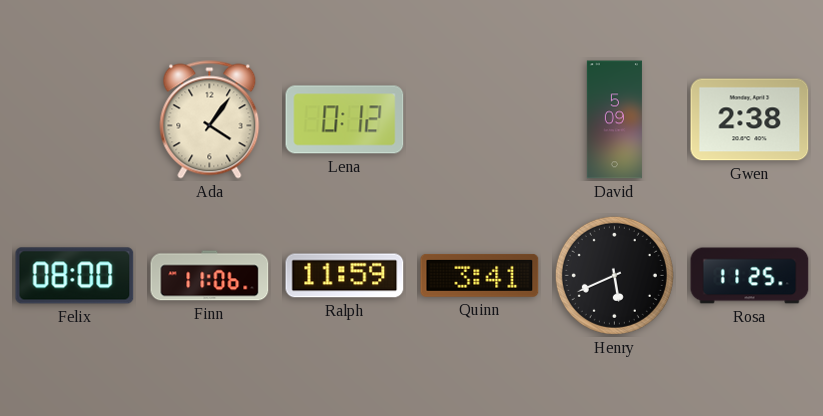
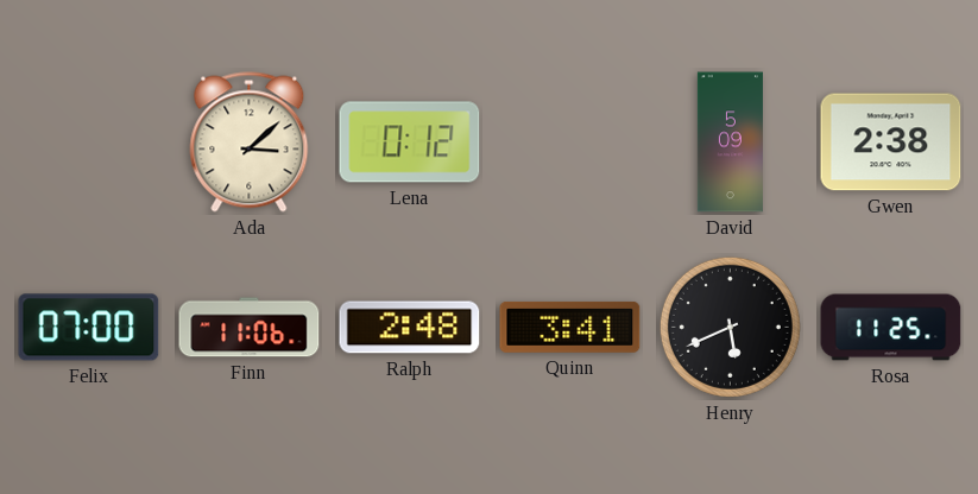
Ada: 4:06 -> 3:08 (250, 142)
Felix: 08:00 -> 07:00 (89, 328)
Ralph: 11:59 -> 2:48 (410, 328)
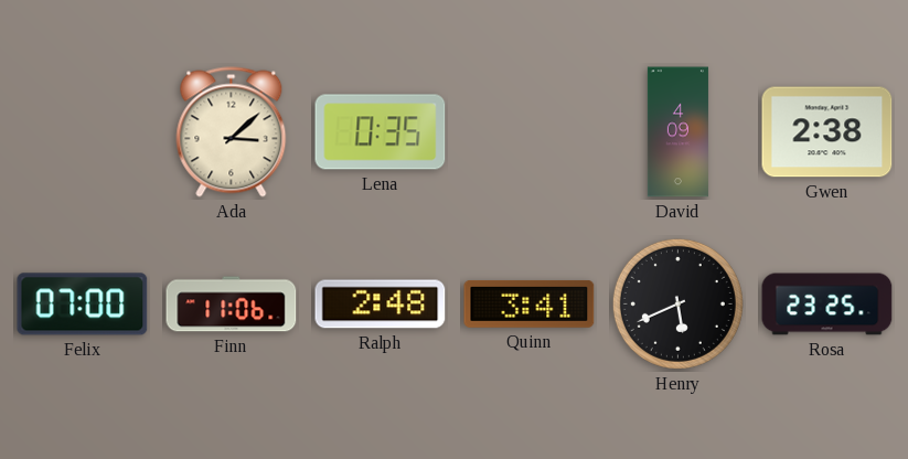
Lena: 0:12 -> 0:35 (381, 132)
David: 5:09 -> 4:09 (677, 132)
Rosa: 11:25 -> 23:25 (827, 305)
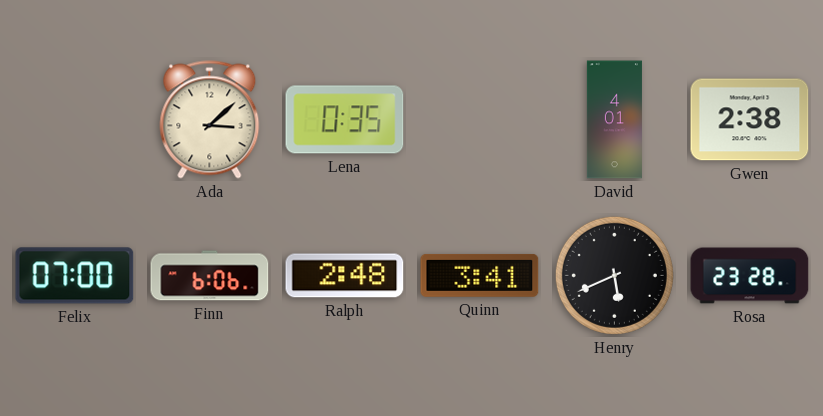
David: 4:09 -> 4:01 (614, 120)
Finn: 11:06 -> 6:06 (210, 276)
Rosa: 23:25 -> 23:28 (750, 276)
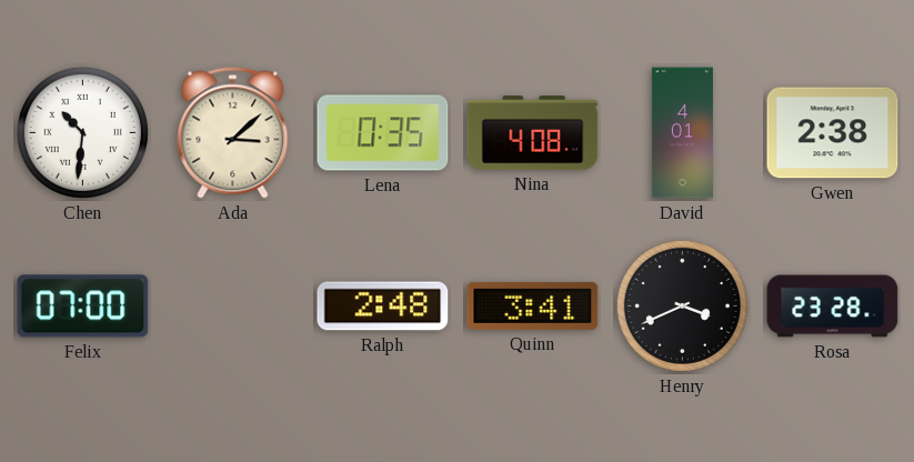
Chen: none -> 10:31 (82, 132)
Nina: none -> 4:08 (533, 133)
Finn: 6:06 -> none (210, 276)
Henry: 5:41 -> 3:41 (682, 305)
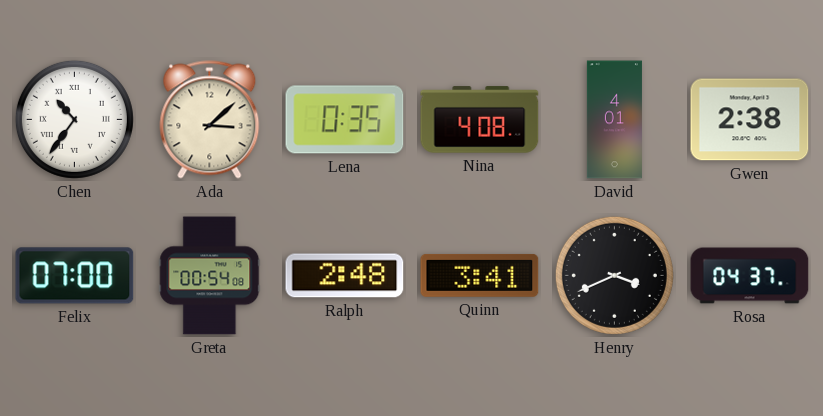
Chen: 10:31 -> 10:36 (74, 119)
Greta: none -> 00:54 (210, 276)
Rosa: 23:28 -> 04:37 (750, 276)
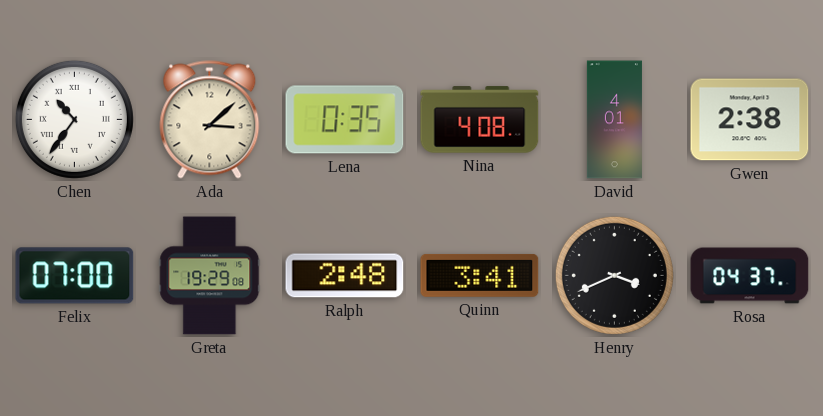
Greta: 00:54 -> 19:29 (210, 276)
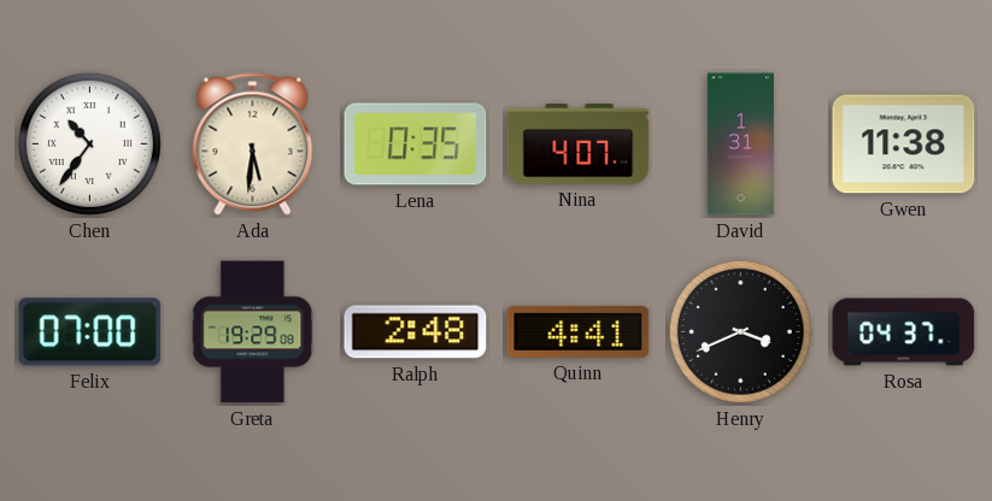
Ada: 3:08 -> 5:31 (253, 145)
Nina: 4:08 -> 4:07 (579, 145)
David: 4:01 -> 1:31 (740, 145)
Gwen: 2:38 -> 11:38 (904, 145)
Quinn: 3:41 -> 4:41 (579, 331)
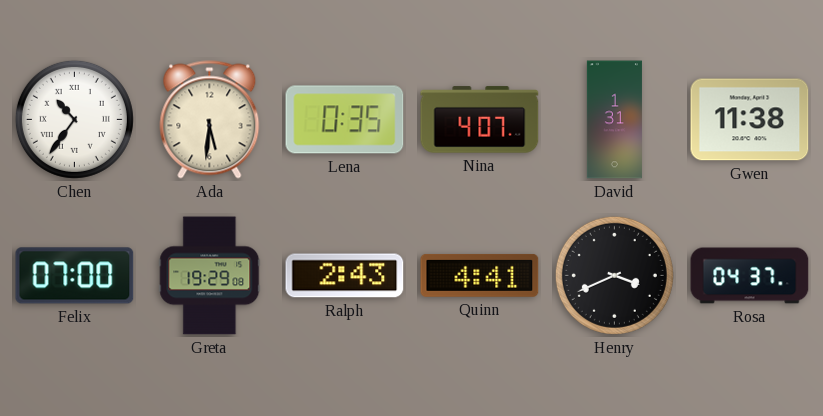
Ralph: 2:48 -> 2:43 (345, 276)
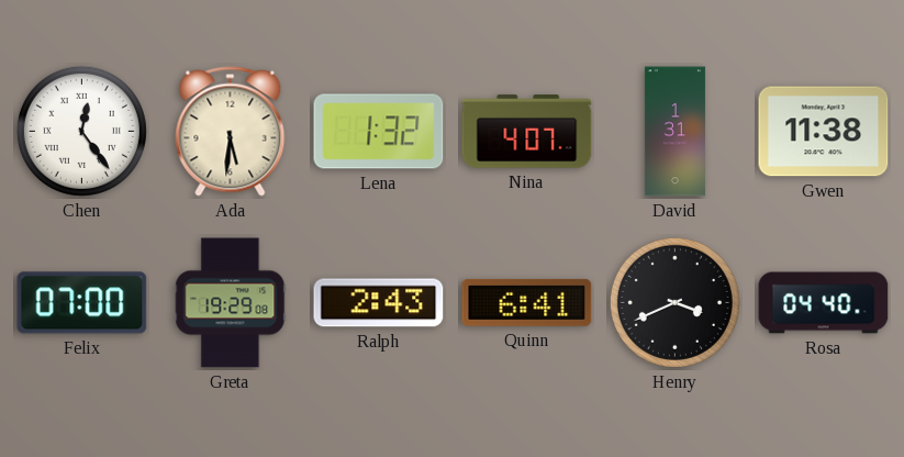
Chen: 10:36 -> 12:24 (81, 131)
Lena: 0:35 -> 1:32 (379, 132)
Quinn: 4:41 -> 6:41 (527, 302)
Rosa: 04:37 -> 04:40 (824, 303)
